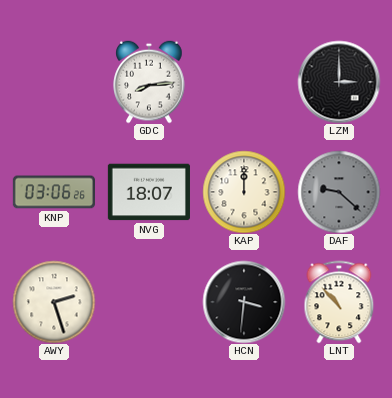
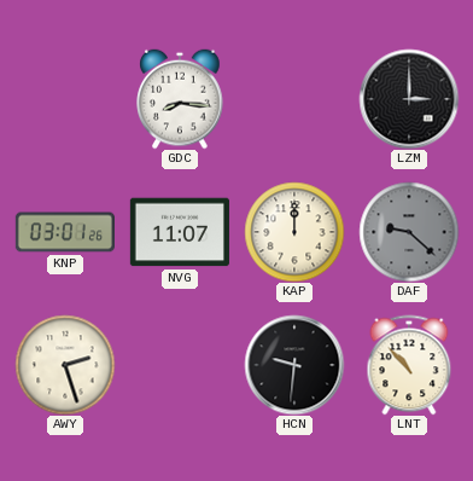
GDC: 8:14 -> 8:16 (180, 99)
KNP: 03:06 -> 03:01 (64, 232)
NVG: 18:07 -> 11:07 (180, 232)
HCN: 3:31 -> 9:31 (294, 365)
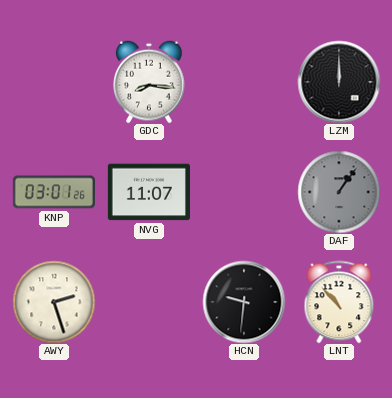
LZM: 3:00 -> 12:00 (339, 82)
KAP: 12:00 -> none (294, 232)
DAF: 9:22 -> 1:06 (339, 192)
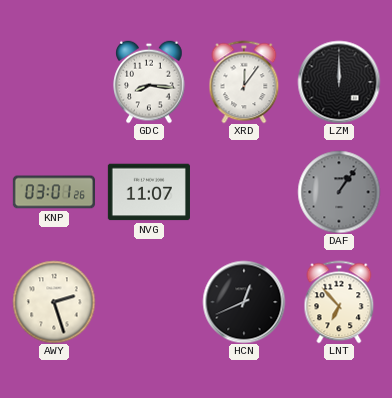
XRD: none -> 12:06 (244, 82)
HCN: 9:31 -> 12:41 (244, 302)
LNT: 10:53 -> 6:53 (339, 302)
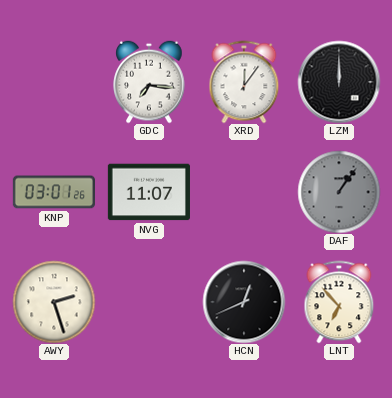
GDC: 8:16 -> 7:16 (149, 82)
